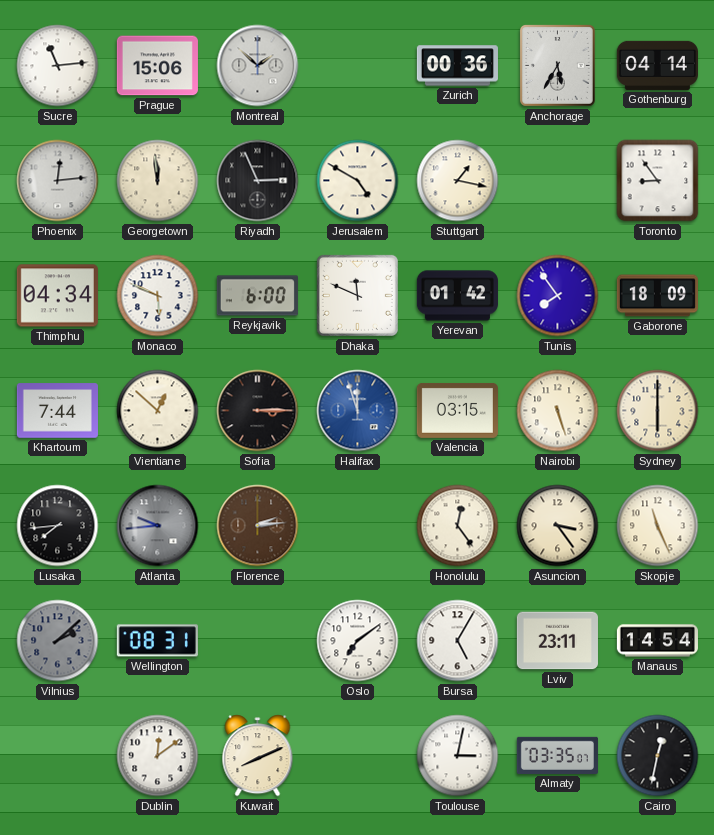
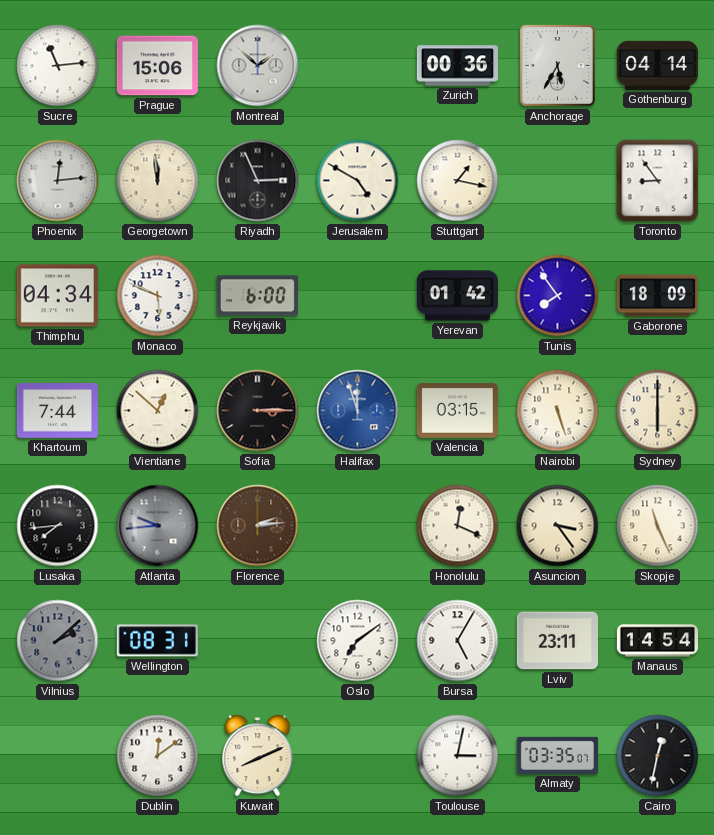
Dhaka: 11:49 -> none (357, 295)
Honolulu: 12:24 -> 12:19 (458, 526)
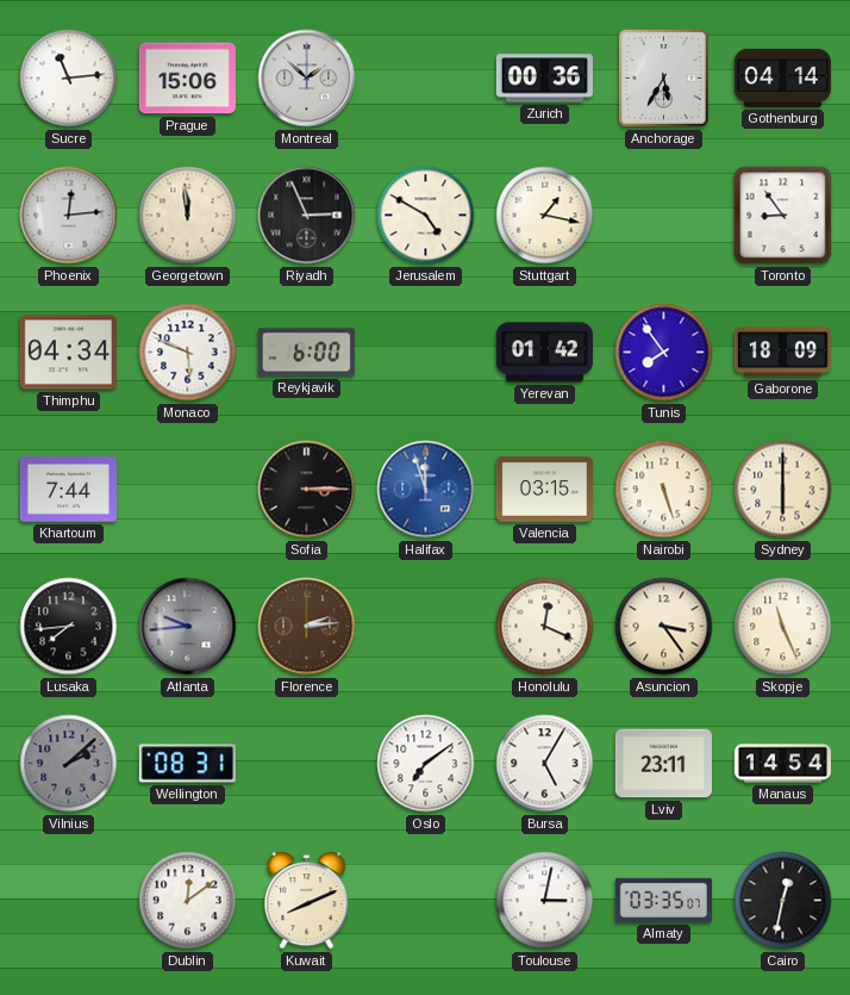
Vientiane: 12:52 -> none (158, 411)
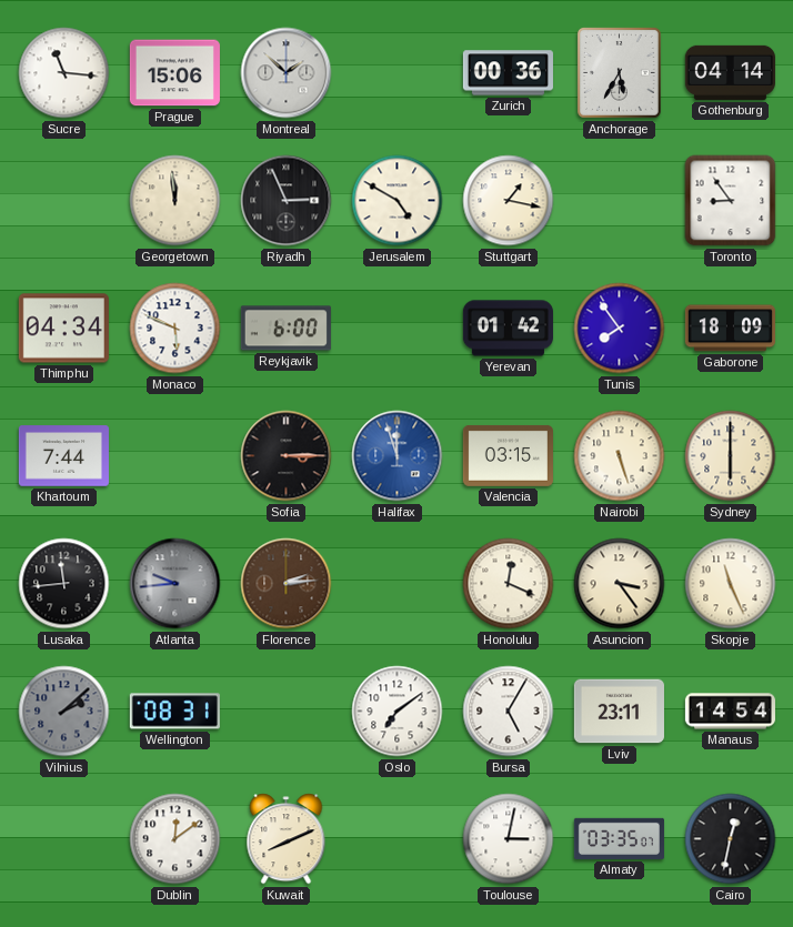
Sucre: 11:14 -> 11:16 (64, 73)
Phoenix: 12:14 -> none (69, 216)
Lusaka: 7:44 -> 11:44 (64, 584)
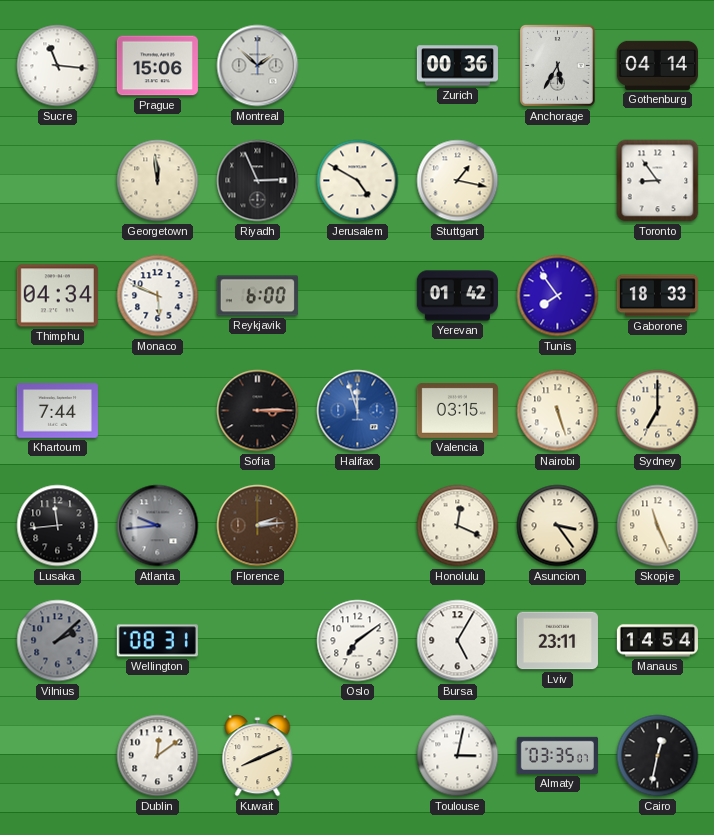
Gaborone: 18:09 -> 18:33 (657, 296)
Sydney: 6:00 -> 7:00 (658, 411)
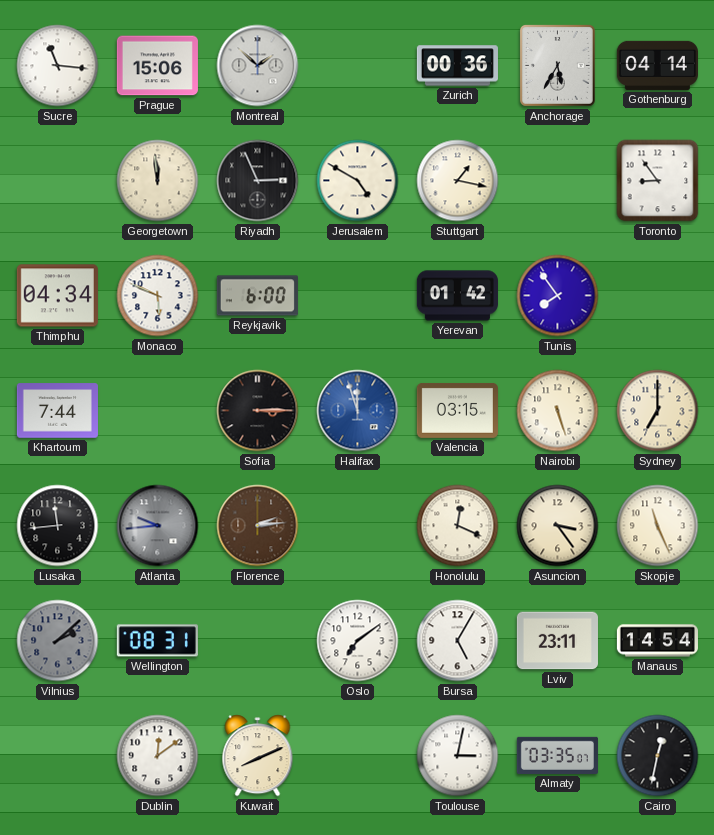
Gaborone: 18:33 -> none (657, 296)
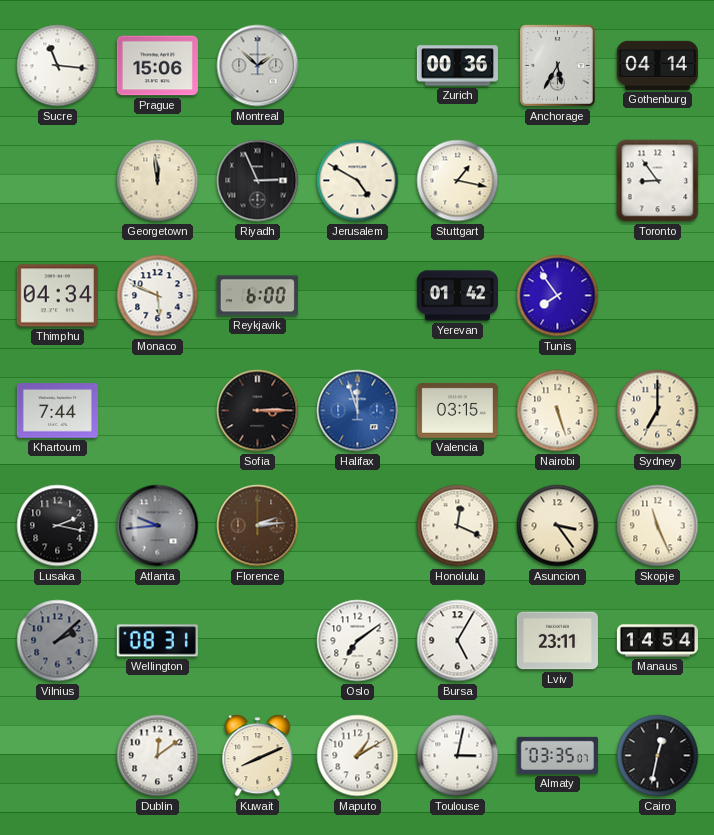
Lusaka: 11:44 -> 2:17 (58, 526)
Maputo: none -> 1:10 (358, 756)
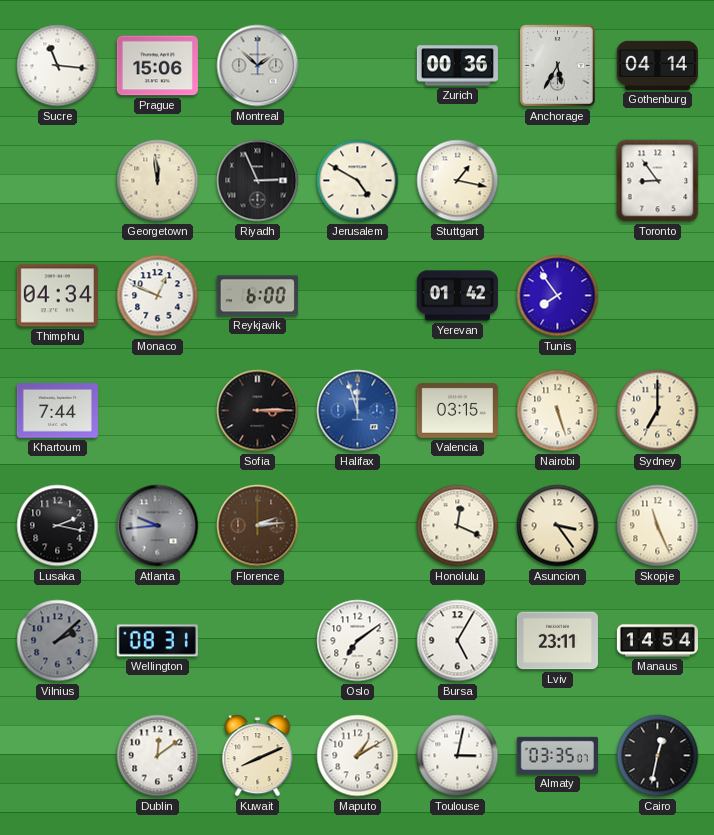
Monaco: 5:49 -> 12:49 (158, 296)
